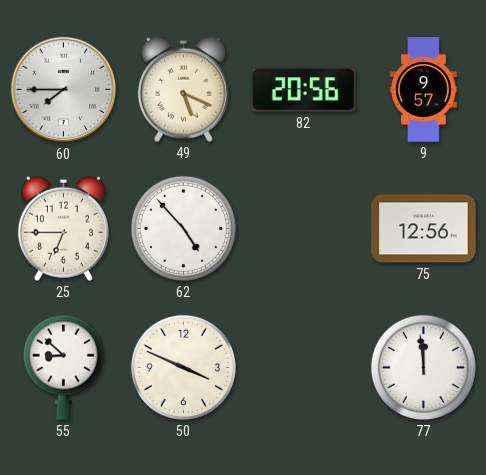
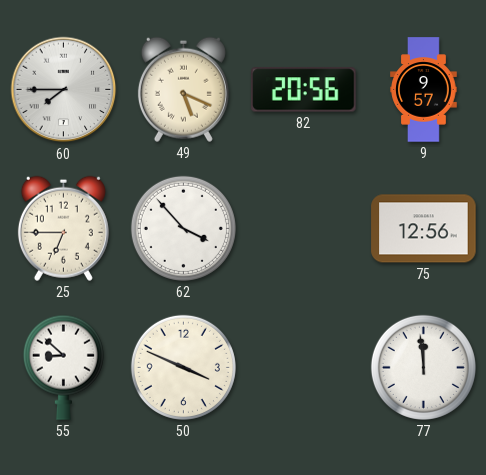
62: 4:53 -> 3:53 (183, 228)
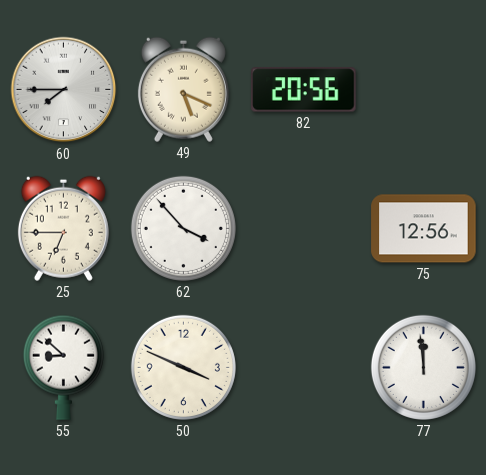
9: 9:57 -> none (424, 90)
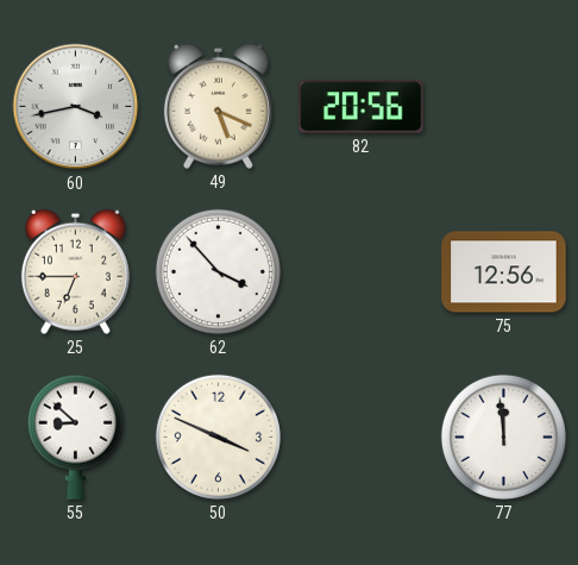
60: 7:45 -> 3:43 (76, 107)
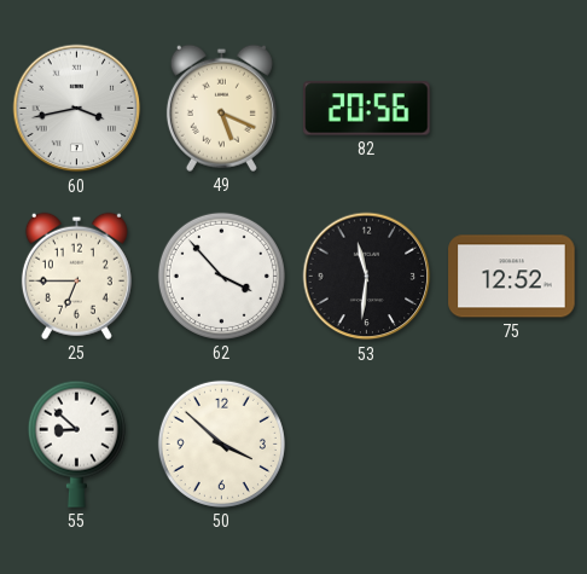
53: none -> 11:31 (367, 277)
75: 12:56 -> 12:52 (512, 277)
50: 3:49 -> 3:52 (221, 443)
77: 11:59 -> none (503, 437)
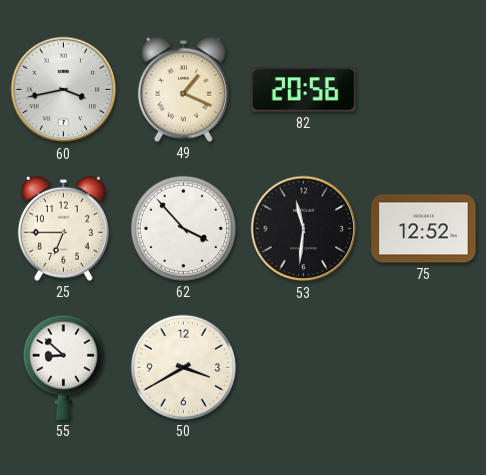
49: 5:19 -> 1:19 (183, 89)
50: 3:52 -> 3:40 (183, 367)
